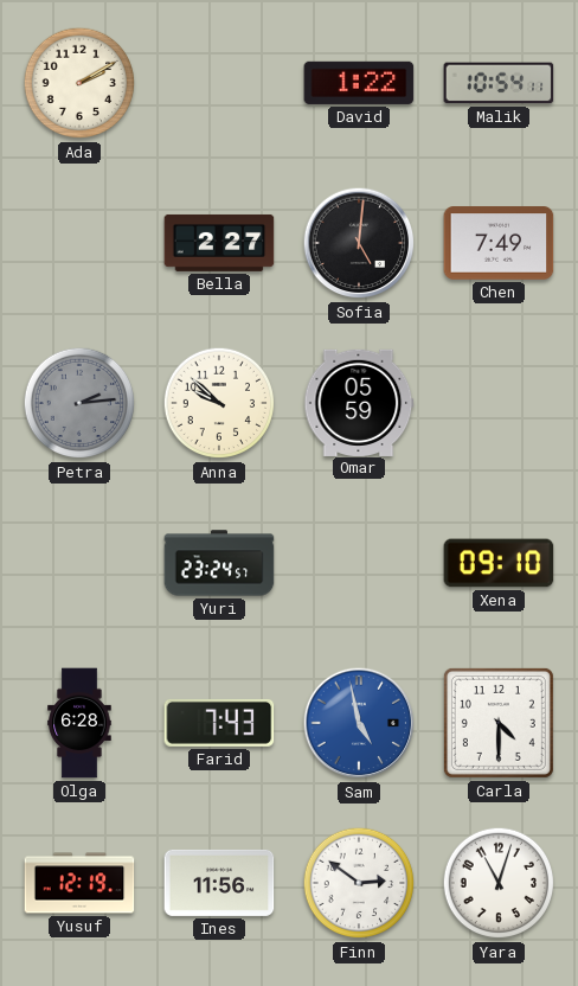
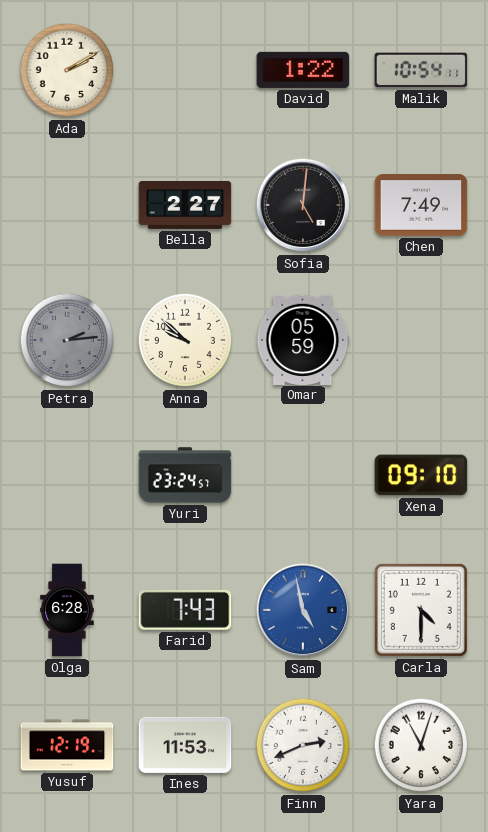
Ines: 11:56 -> 11:53 (185, 745)
Finn: 2:51 -> 2:41 (303, 745)
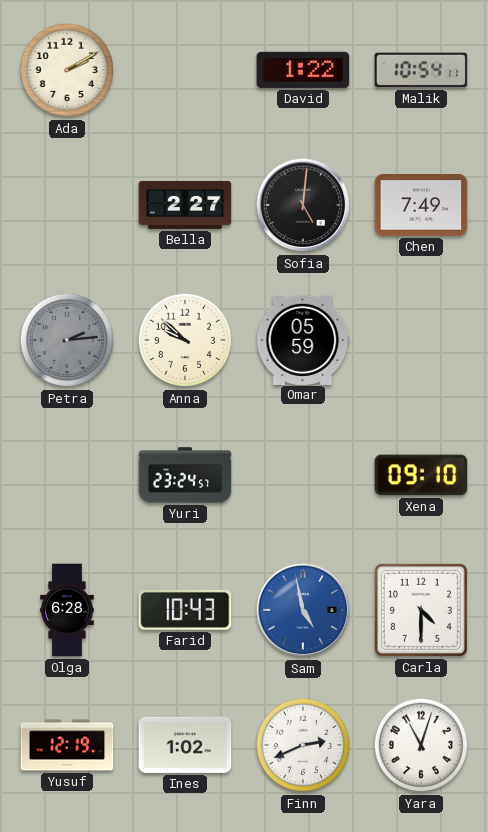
Farid: 7:43 -> 10:43 (185, 610)
Ines: 11:53 -> 1:02 (185, 745)
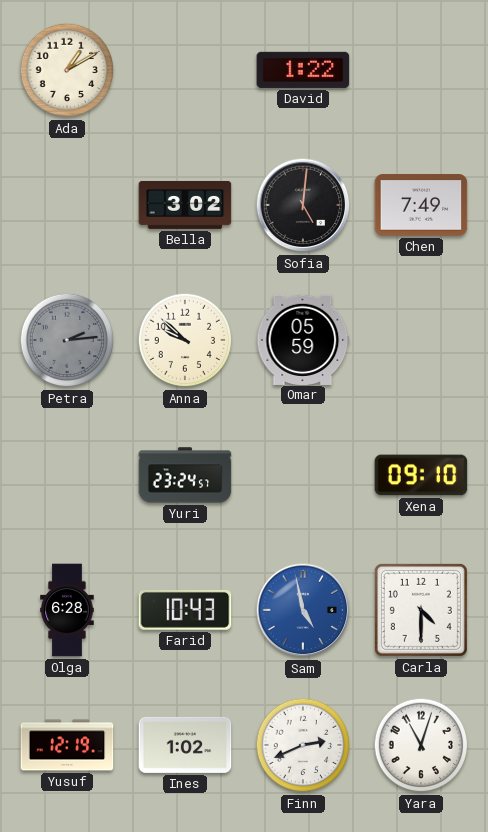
Ada: 2:10 -> 1:10 (67, 70)
Malik: 10:54 -> none (421, 70)
Bella: 2:27 -> 3:02 (185, 205)
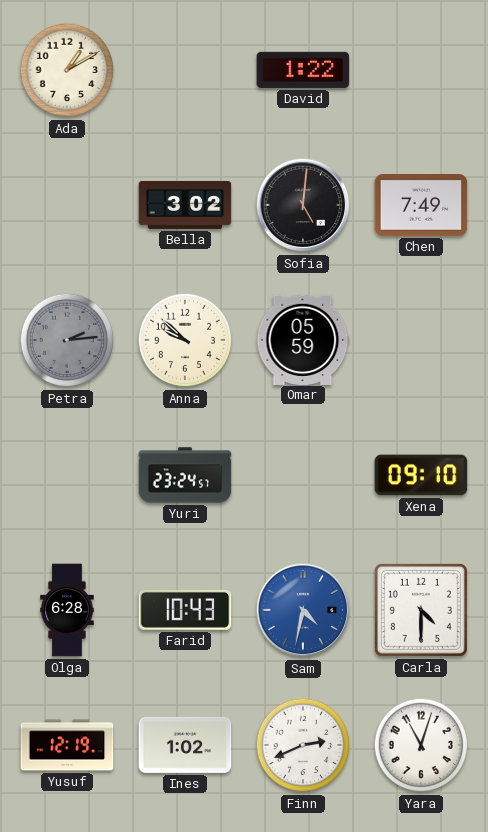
Sam: 4:58 -> 4:32 (303, 610)
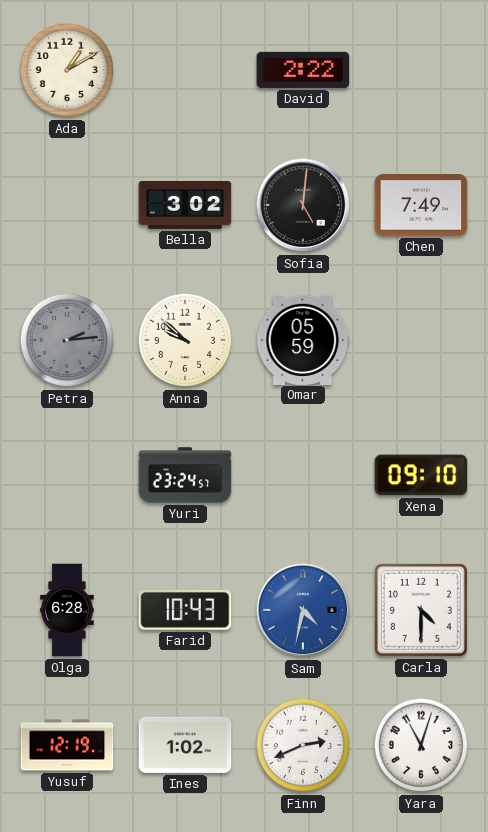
David: 1:22 -> 2:22 (303, 70)
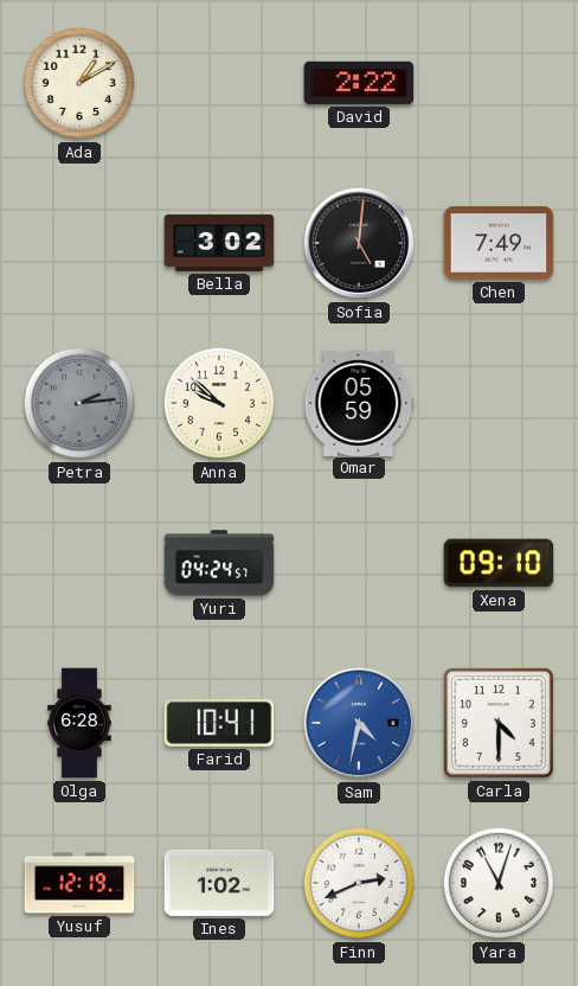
Yuri: 23:24 -> 04:24 (219, 563)
Farid: 10:43 -> 10:41 (219, 723)
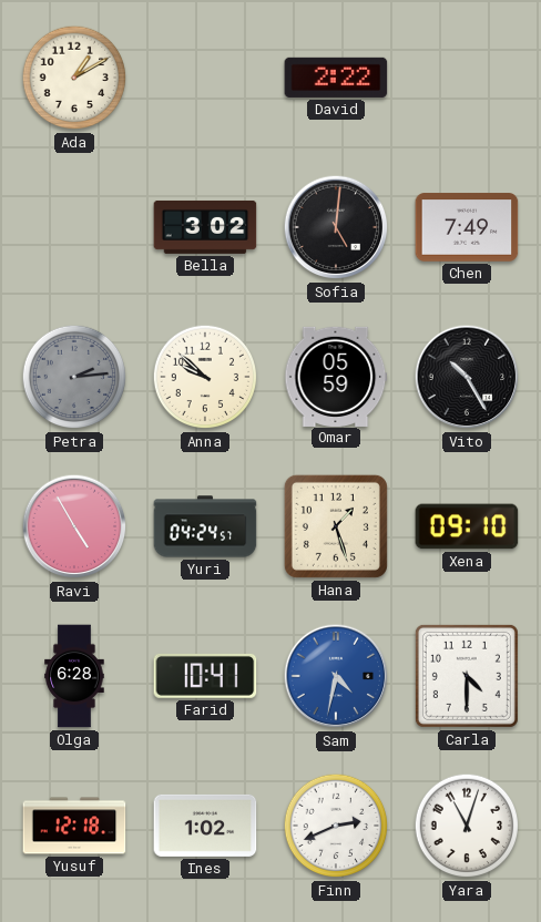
Vito: none -> 10:25 (467, 377)
Ravi: none -> 4:55 (74, 526)
Hana: none -> 1:27 (336, 526)
Yusuf: 12:19 -> 12:18 (74, 826)
